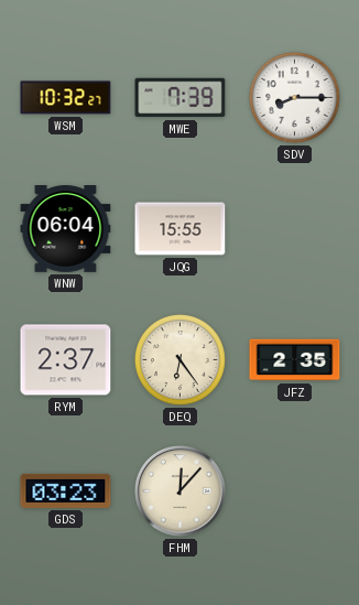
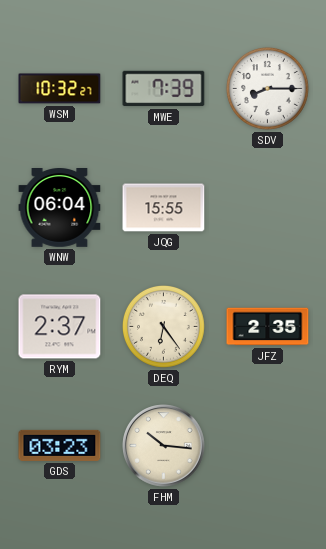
FHM: 12:07 -> 10:16 (164, 446)
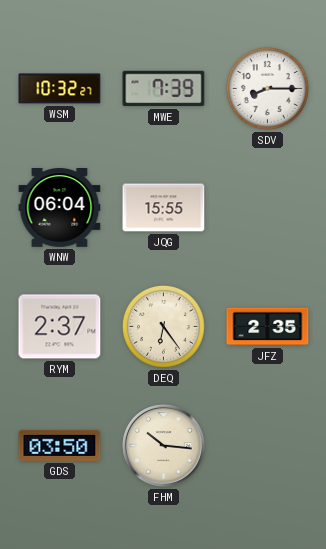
GDS: 03:23 -> 03:50 (60, 445)
